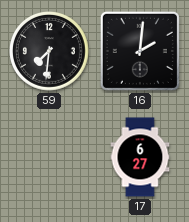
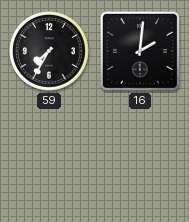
59: 7:31 -> 7:35 (50, 52)
17: 6:27 -> none (140, 157)
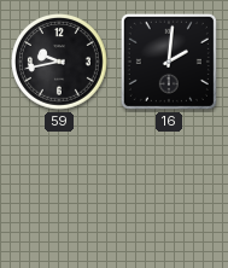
59: 7:35 -> 9:43 (60, 63)
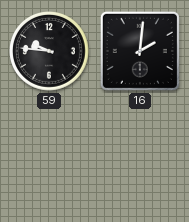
59: 9:43 -> 9:46 (50, 52)
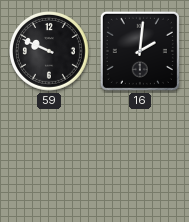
59: 9:46 -> 9:49 (50, 52)
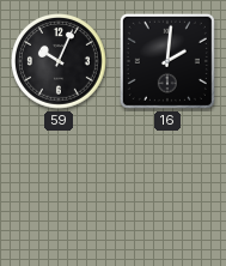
59: 9:49 -> 10:04 (60, 62)
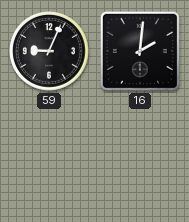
59: 10:04 -> 9:04 (50, 52)
